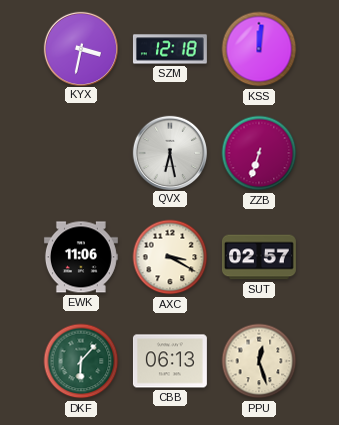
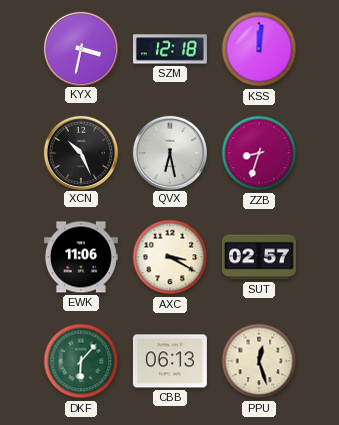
XCN: none -> 10:26 (80, 152)
ZZB: 6:33 -> 8:33 (259, 153)
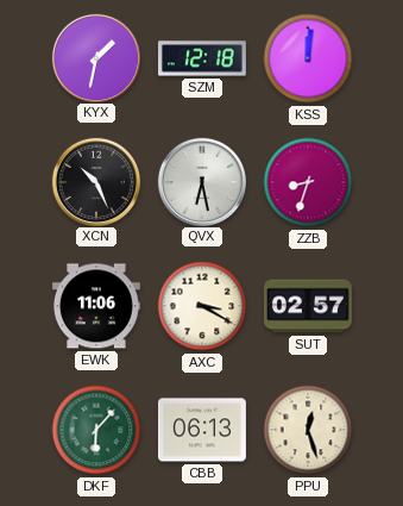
KYX: 3:32 -> 1:32 (95, 57)
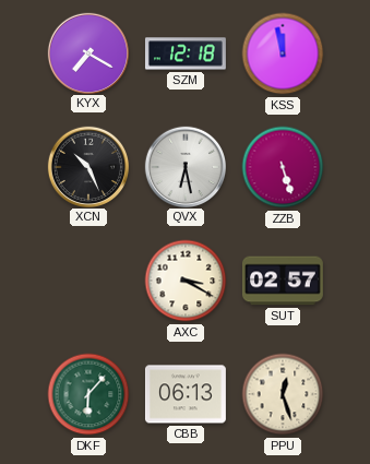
KYX: 1:32 -> 7:20 (87, 52)
KSS: 12:01 -> 11:58 (283, 53)
ZZB: 8:33 -> 5:27 (283, 167)
EWK: 11:06 -> none (96, 306)
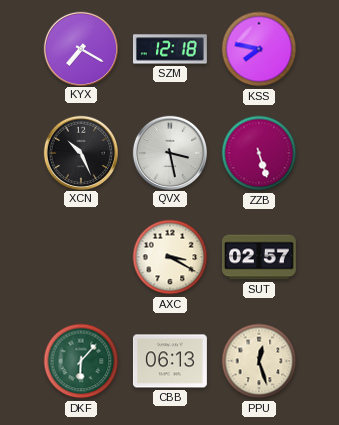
KSS: 11:58 -> 7:47 (259, 49)
QVX: 6:28 -> 3:28 (169, 152)
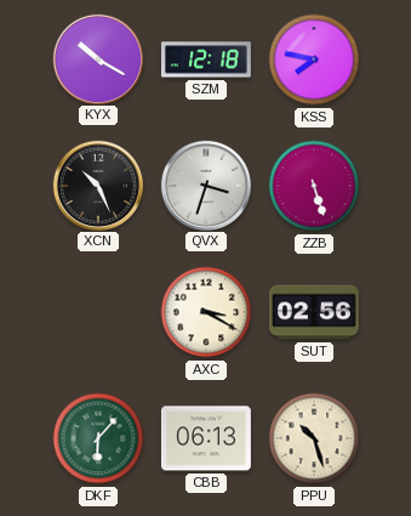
KYX: 7:20 -> 10:20 (97, 58)
QVX: 3:28 -> 3:33 (205, 185)
SUT: 02:57 -> 02:56 (314, 312)
PPU: 12:27 -> 10:27 (314, 438)
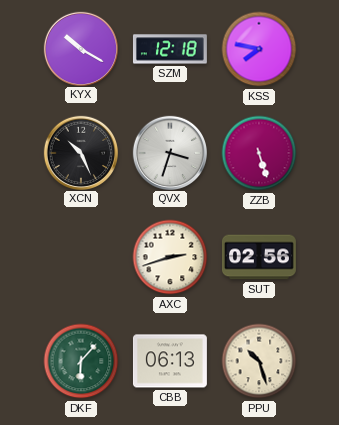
AXC: 3:20 -> 2:42 (170, 257)
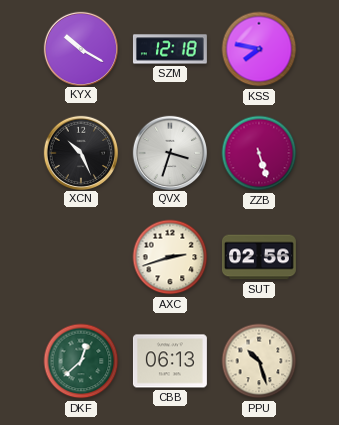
DKF: 6:07 -> 12:38 (81, 361)
